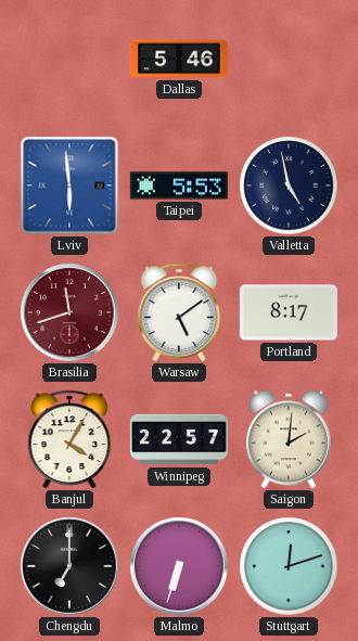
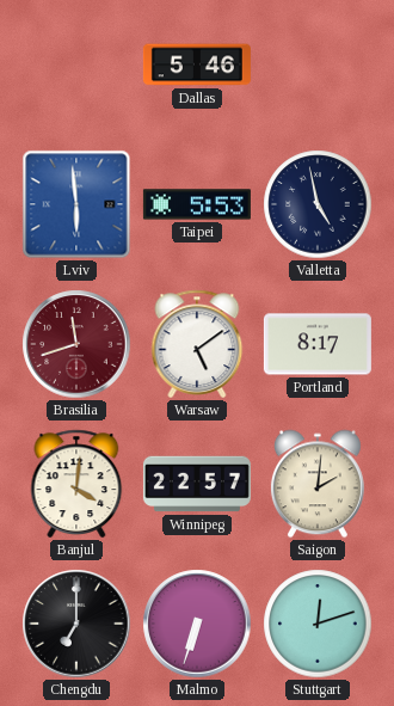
Banjul: 4:05 -> 4:01 (76, 484)
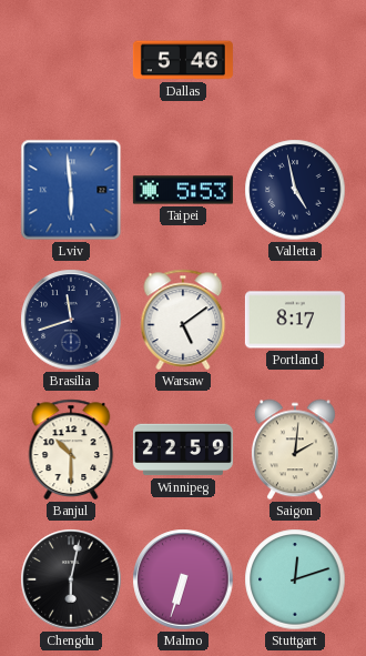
Brasilia dial: burgundy -> navy (71, 320)
Banjul: 4:01 -> 10:30 (71, 450)
Winnipeg: 22:57 -> 22:59 (183, 450)
Chengdu: 7:00 -> 6:02 (71, 579)
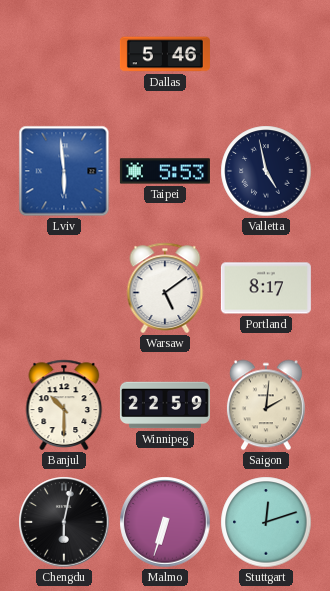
Brasilia: 11:42 -> none (71, 320)
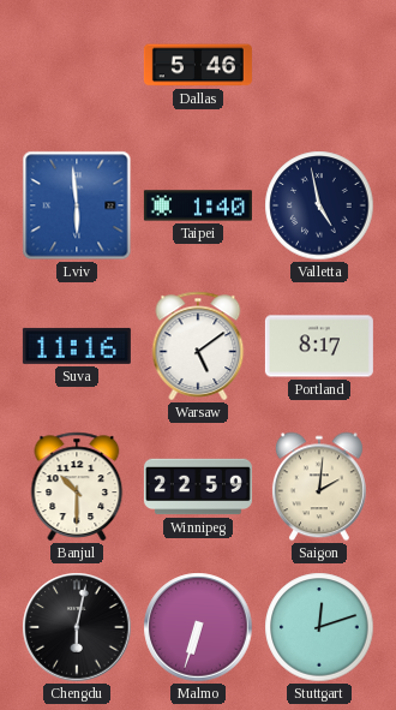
Taipei: 5:53 -> 1:40 (198, 205)
Suva: none -> 11:16 (77, 346)
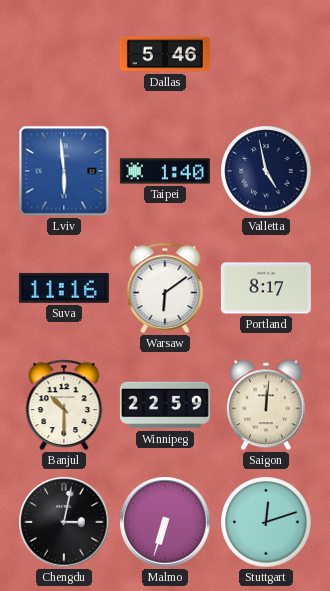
Warsaw: 5:09 -> 6:09 (165, 288)
Saigon: 2:01 -> 12:01 (266, 405)
Chengdu: 6:02 -> 3:02 (64, 522)
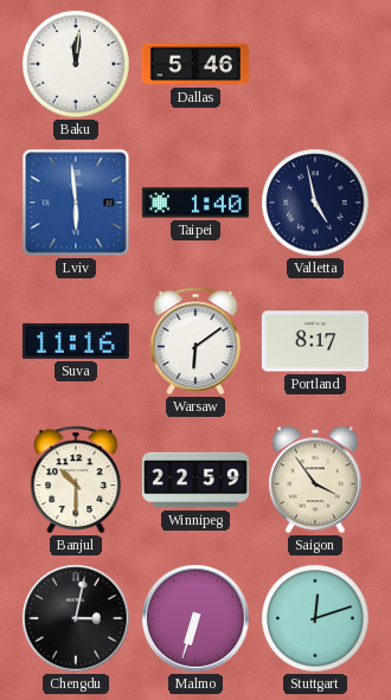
Baku: none -> 12:01 (76, 64)
Saigon: 12:01 -> 3:54 (315, 480)
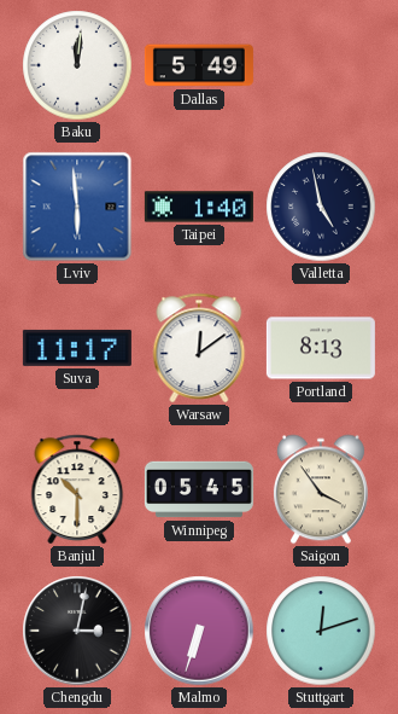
Dallas: 5:46 -> 5:49 (199, 65)
Suva: 11:16 -> 11:17 (77, 348)
Warsaw: 6:09 -> 12:09 (199, 348)
Portland: 8:17 -> 8:13 (321, 348)
Winnipeg: 22:59 -> 05:45 (199, 489)
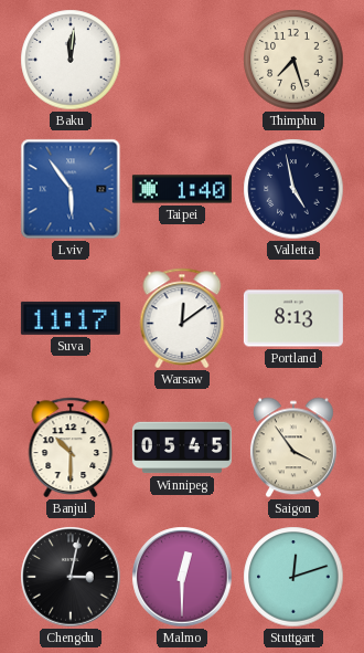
Dallas: 5:49 -> none (199, 65)
Thimphu: none -> 7:27 (293, 60)
Lviv: 5:59 -> 5:54 (71, 189)
Malmo: 6:33 -> 12:30 (182, 577)
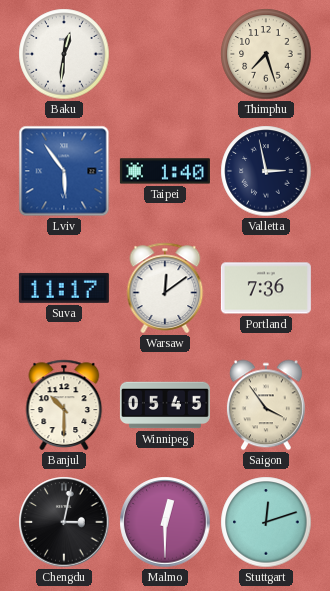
Baku: 12:01 -> 12:31 (64, 54)
Valletta: 4:58 -> 2:58 (266, 171)
Portland: 8:13 -> 7:36 (266, 288)
